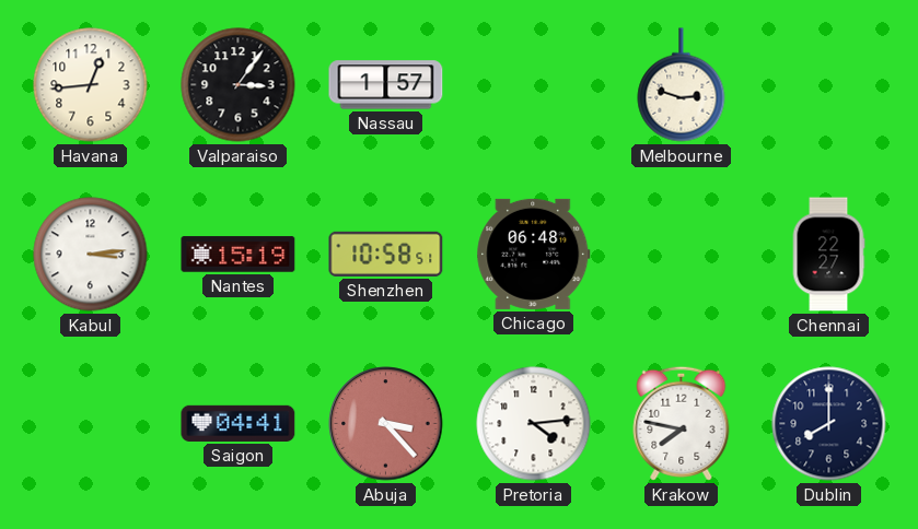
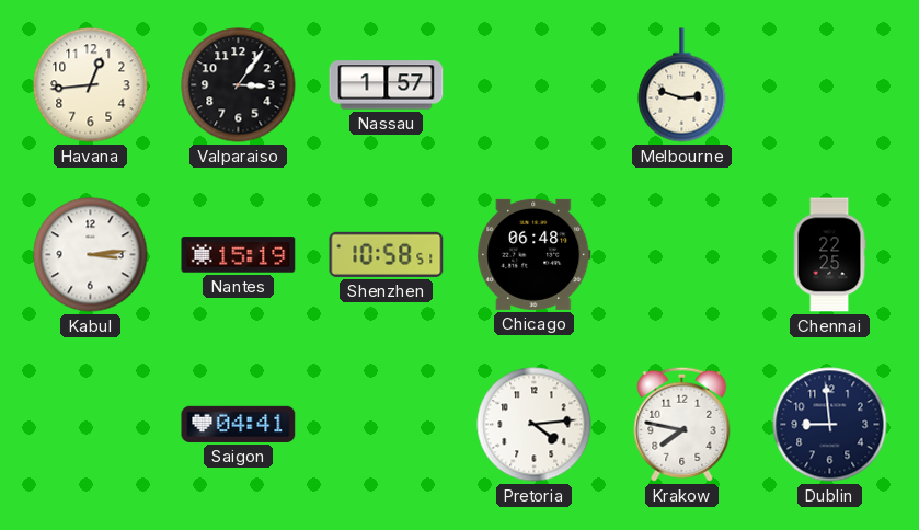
Chennai: 22:27 -> 22:25 (829, 255)
Abuja: 3:23 -> none (386, 424)
Dublin: 8:00 -> 8:59 (830, 425)
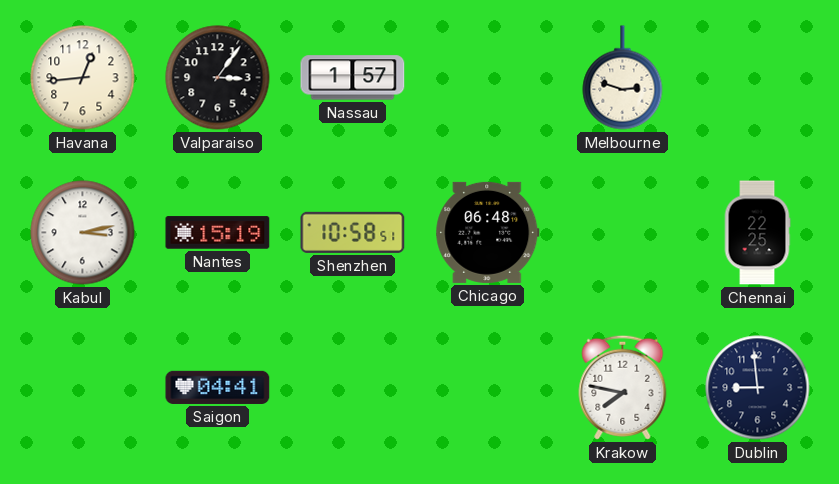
Kabul: 3:14 -> 3:13 (83, 233)
Pretoria: 4:14 -> none (535, 425)
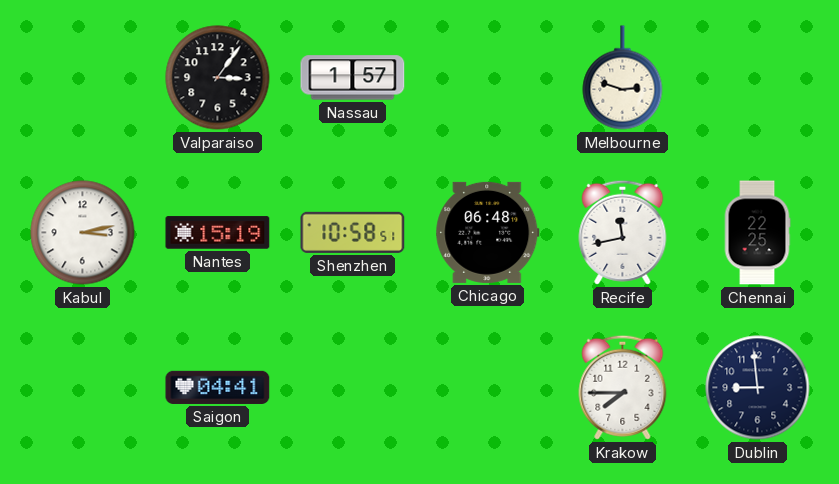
Havana: 12:44 -> none (83, 78)
Recife: none -> 11:43 (623, 232)
Krakow: 7:47 -> 7:45 (623, 387)
